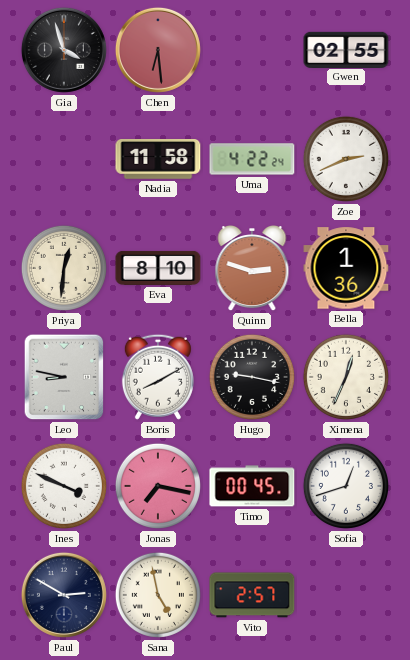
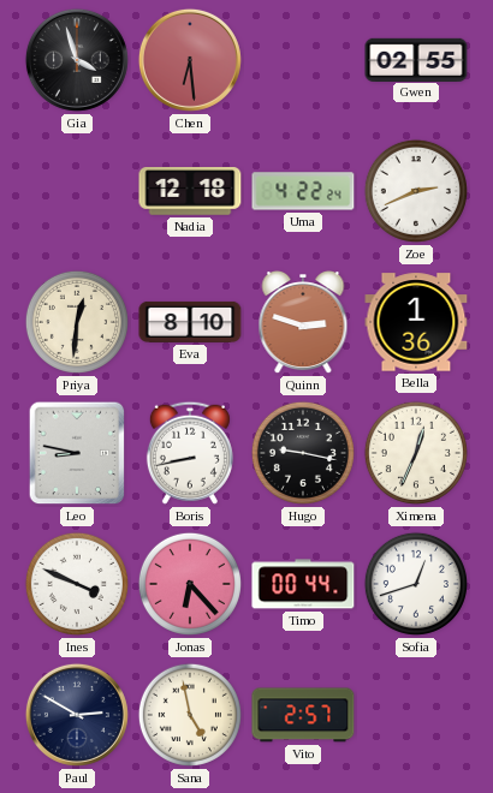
Nadia: 11:58 -> 12:18 (190, 191)
Boris: 8:10 -> 8:43 (190, 453)
Jonas: 7:17 -> 6:23 (190, 584)
Timo: 00:45 -> 00:44 (303, 584)
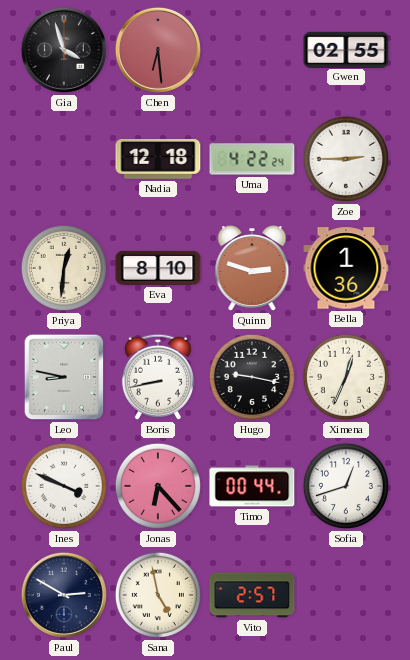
Zoe: 2:41 -> 2:45 (346, 159)
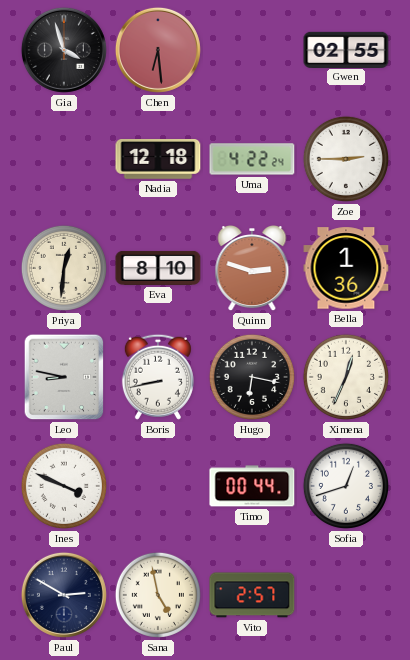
Hugo: 9:17 -> 6:17 (252, 377)
Jonas: 6:23 -> none (158, 486)
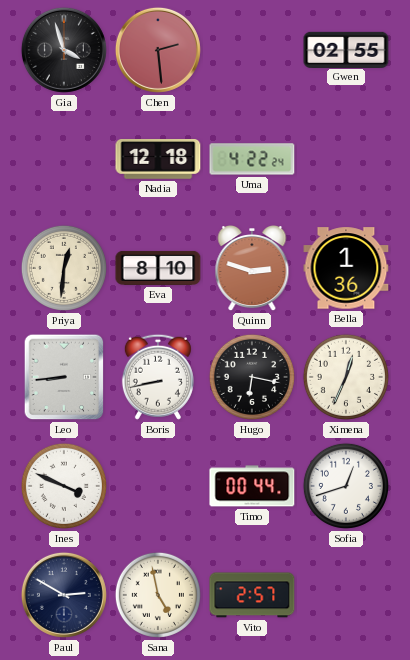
Chen: 6:29 -> 2:29 (158, 50)
Zoe: 2:45 -> none (346, 159)
Leo: 8:47 -> 8:44 (64, 377)
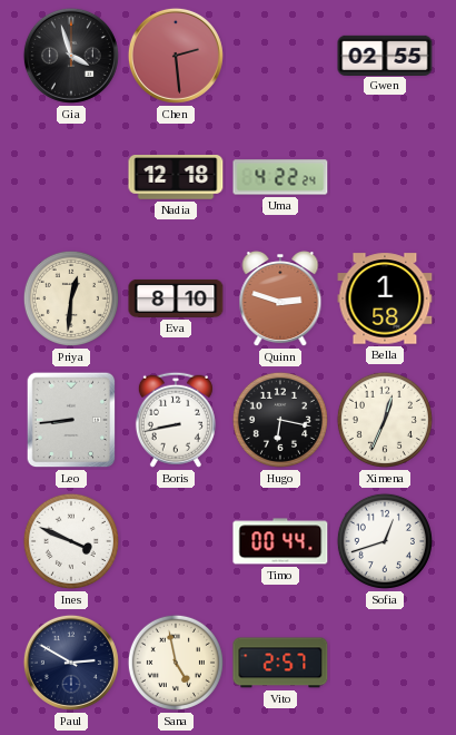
Bella: 1:36 -> 1:58 (385, 298)
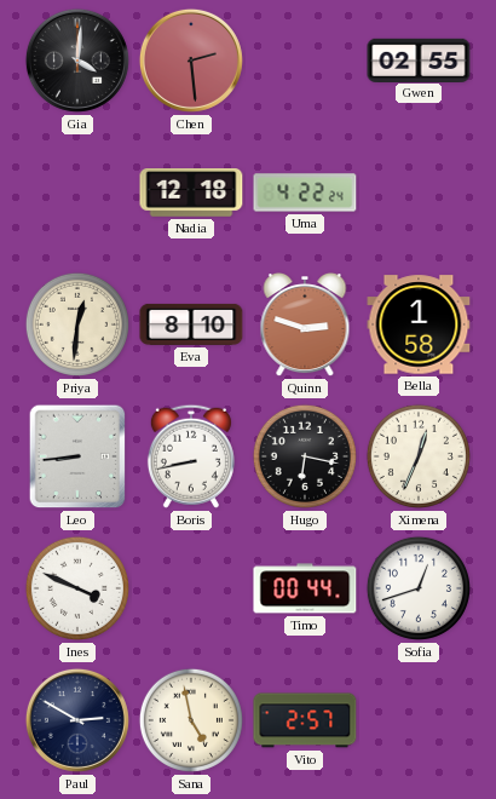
Gia: 3:57 -> 4:01 (77, 61)
